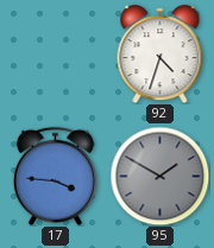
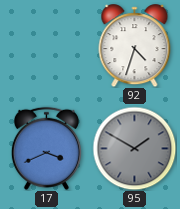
17: 3:46 -> 3:41 (46, 148)
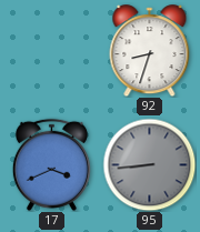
92: 4:33 -> 8:33 (150, 51)
95: 1:50 -> 8:44 (149, 164)
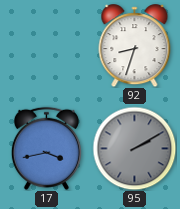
17: 3:41 -> 3:43 (46, 148)
95: 8:44 -> 2:10 (134, 148)
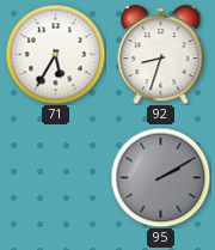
71: none -> 5:35 (55, 54)
17: 3:43 -> none (46, 148)
